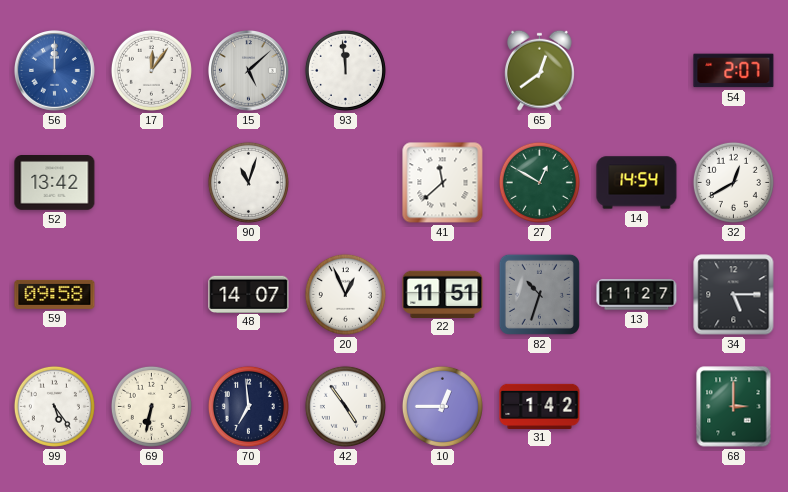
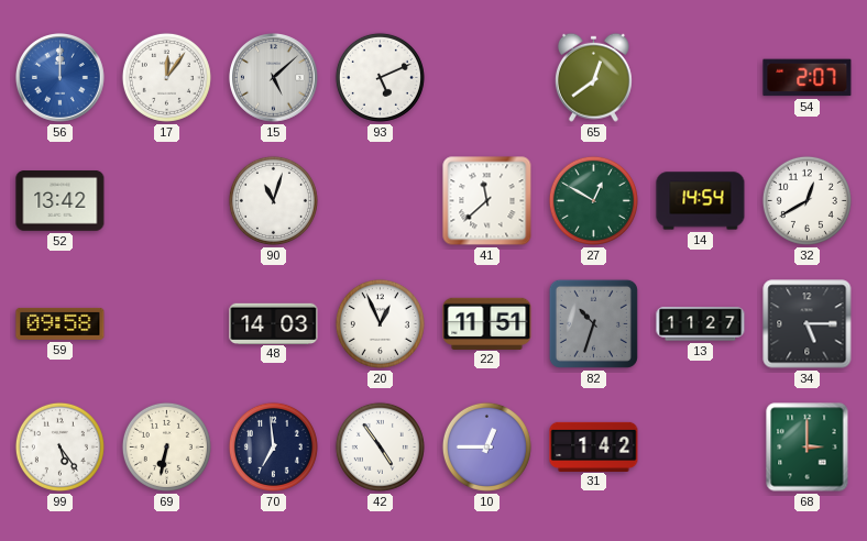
93: 11:59 -> 5:11 (380, 77)
48: 14:07 -> 14:03 (274, 323)
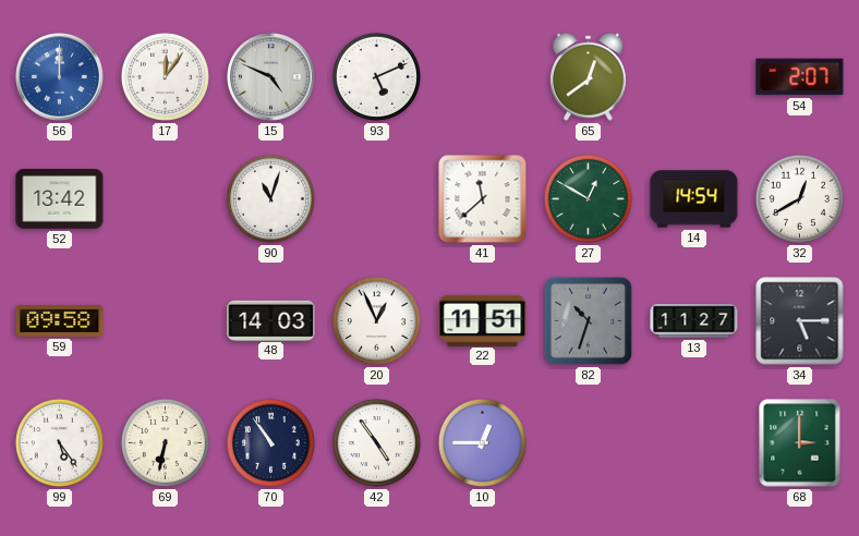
15: 5:08 -> 4:49 (271, 77)
70: 6:59 -> 10:54 (270, 442)
31: 1:42 -> none (594, 446)
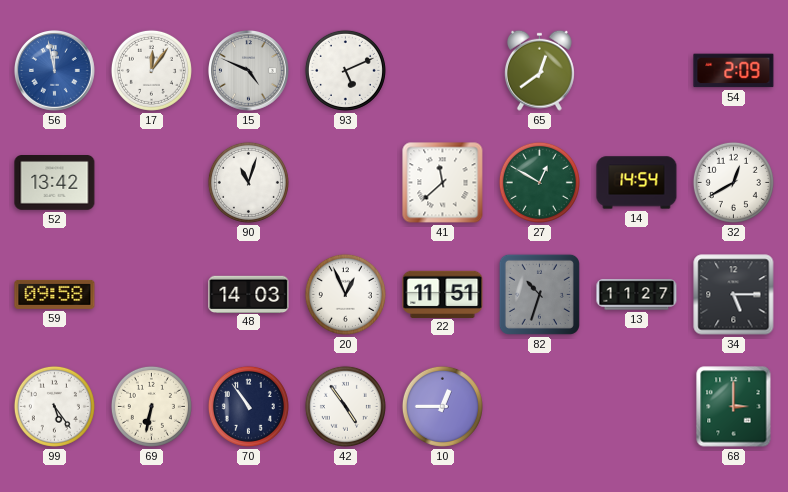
56: 12:00 -> 11:58 (55, 71)
54: 2:07 -> 2:09 (734, 71)
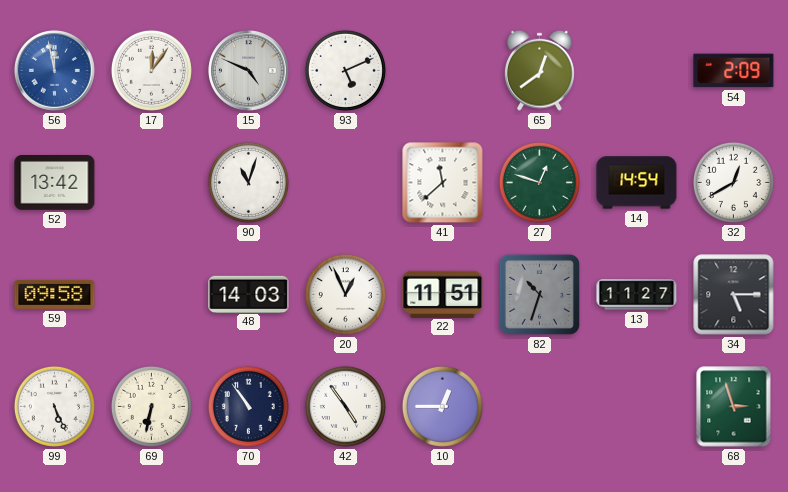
27: 12:50 -> 12:48 (539, 182)
99: 5:24 -> 5:26 (54, 406)
68: 3:00 -> 2:57 (734, 407)
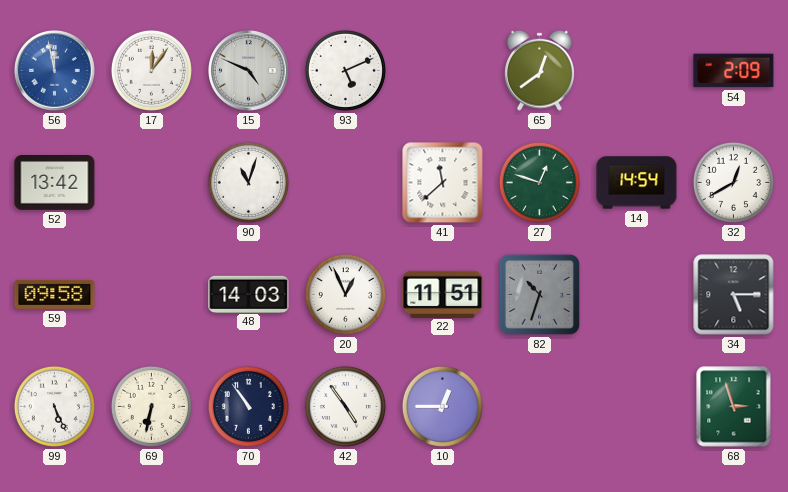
13: 11:27 -> none (637, 295)
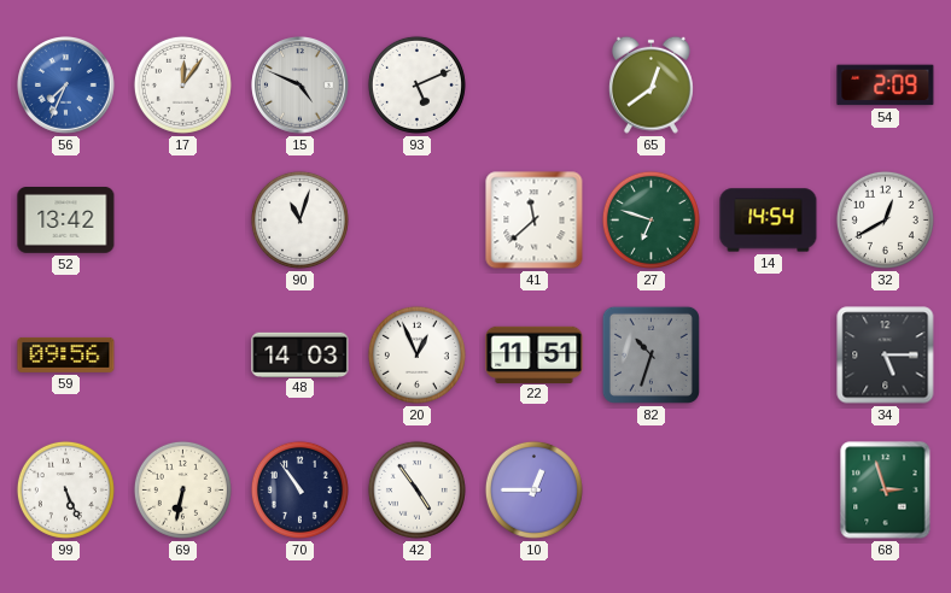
56: 11:58 -> 7:34 (66, 86)
27: 12:48 -> 6:48 (650, 219)
59: 09:58 -> 09:56 (66, 354)
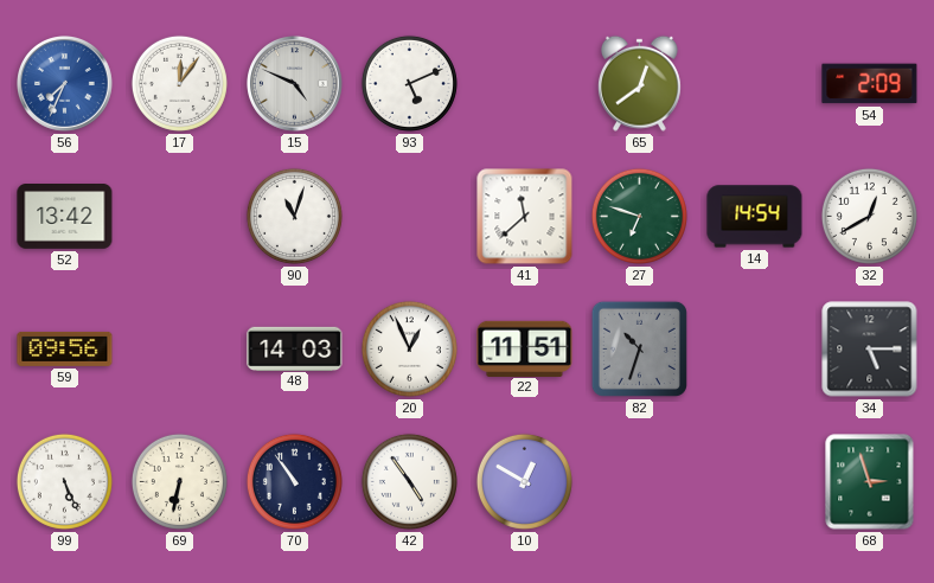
10: 12:45 -> 12:50 (524, 481)
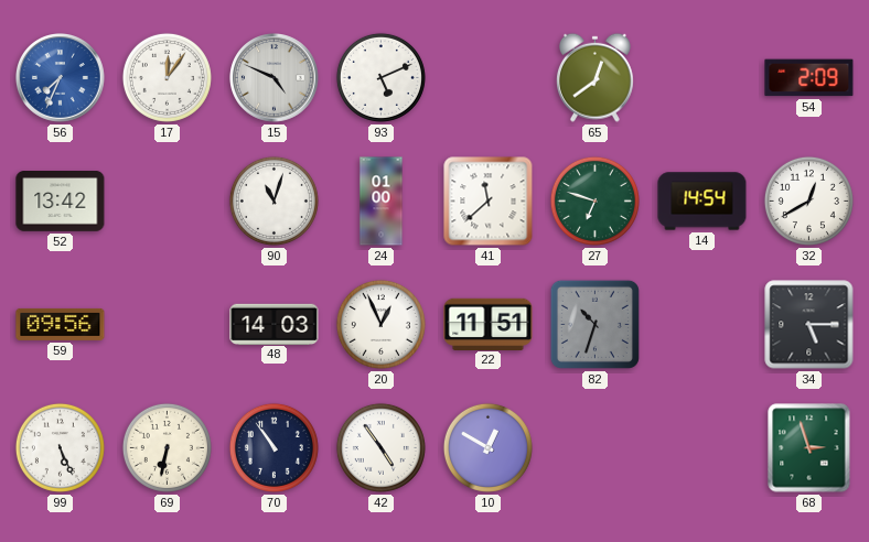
24: none -> 01:00 (382, 202)
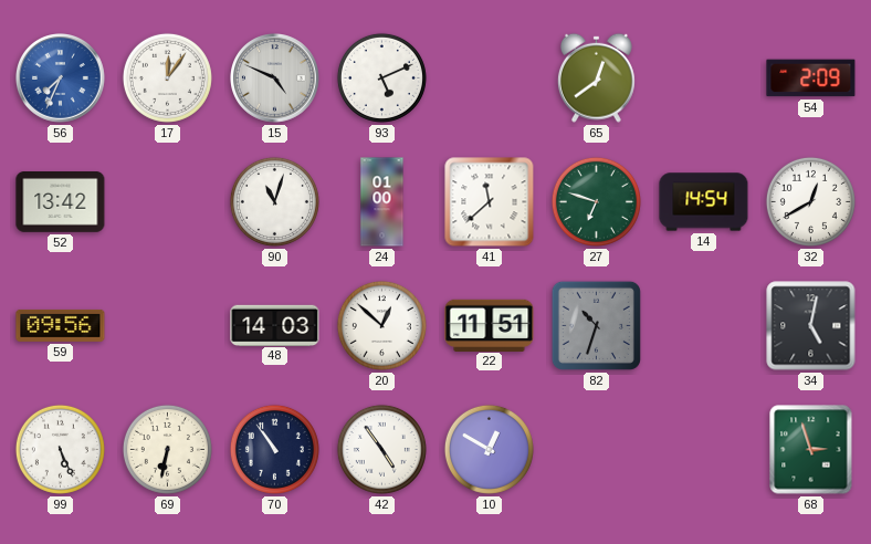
20: 12:56 -> 12:52 (381, 325)
34: 5:15 -> 5:02 (811, 326)
